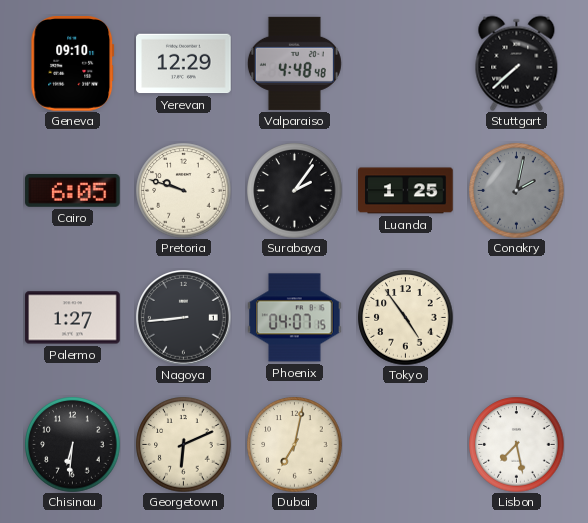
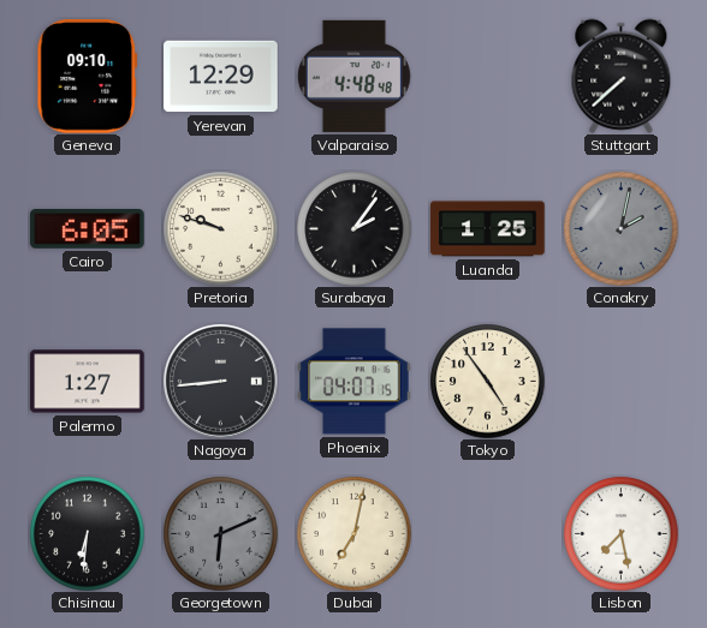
Georgetown dial: cream -> grey (220, 533)
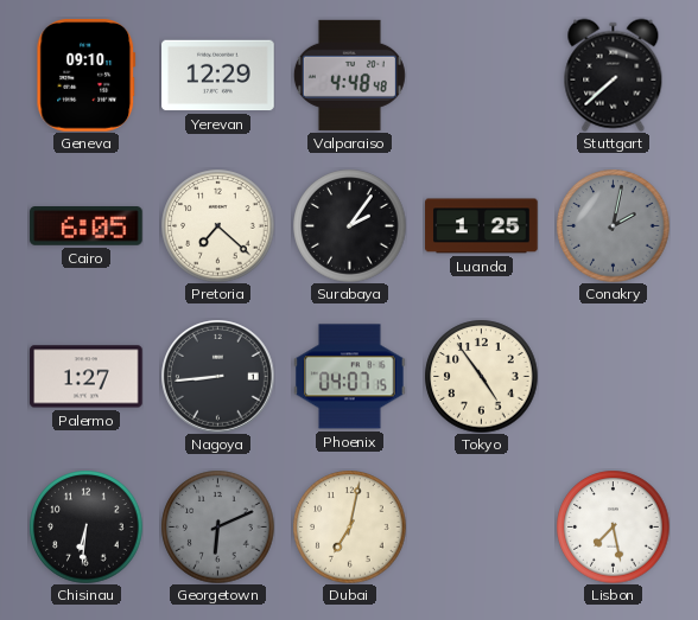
Pretoria: 9:48 -> 7:22 (217, 225)
